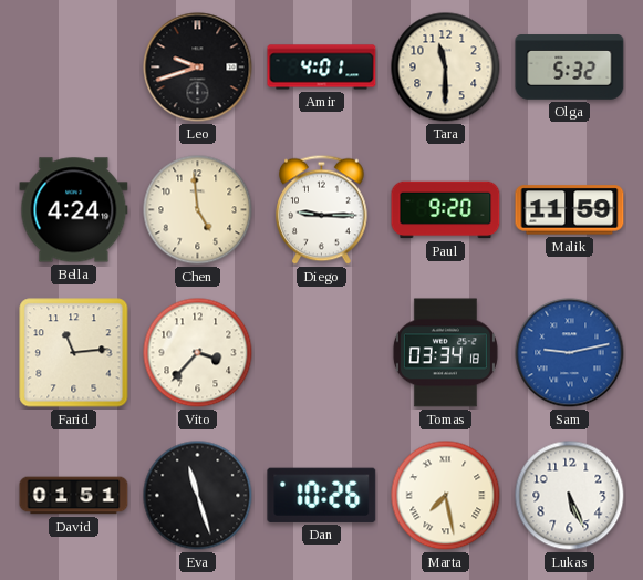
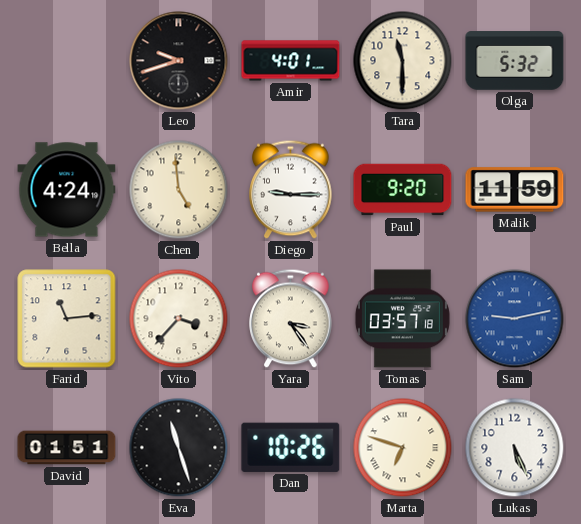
Yara: none -> 3:24 (291, 319)
Tomas: 03:34 -> 03:57 (402, 319)
Marta: 7:28 -> 6:48 (403, 448)
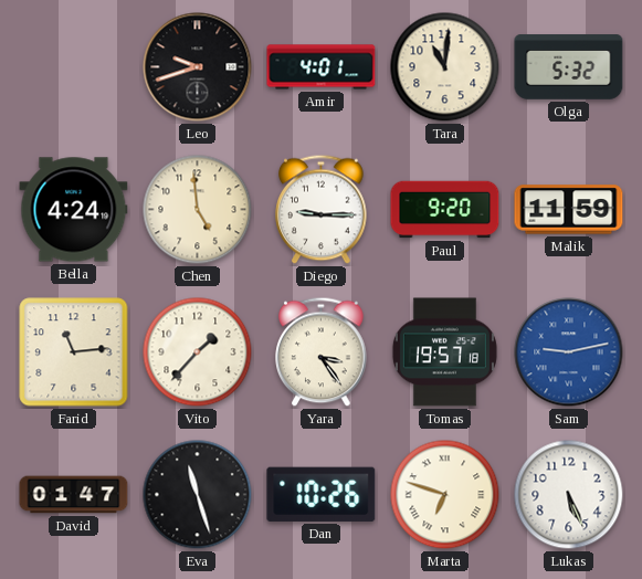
Tara: 11:30 -> 11:01 (445, 67)
Vito: 3:37 -> 1:37 (198, 352)
Tomas: 03:57 -> 19:57 (444, 352)
David: 01:51 -> 01:47 (74, 495)
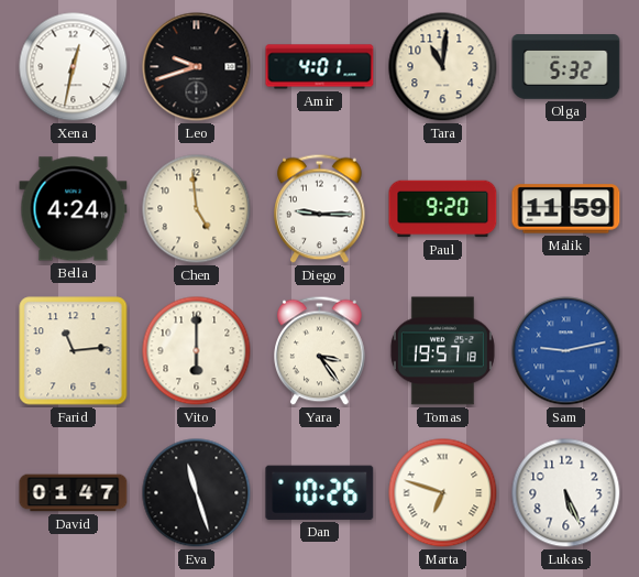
Xena: none -> 12:32 (74, 67)
Vito: 1:37 -> 6:00 (197, 351)
